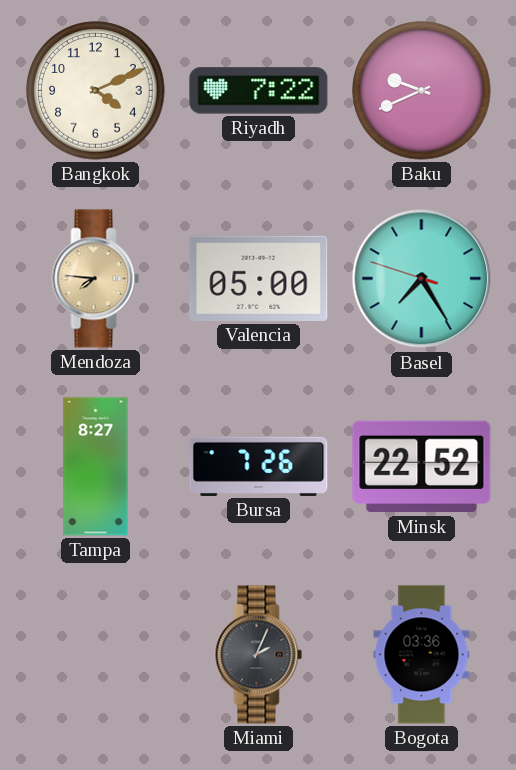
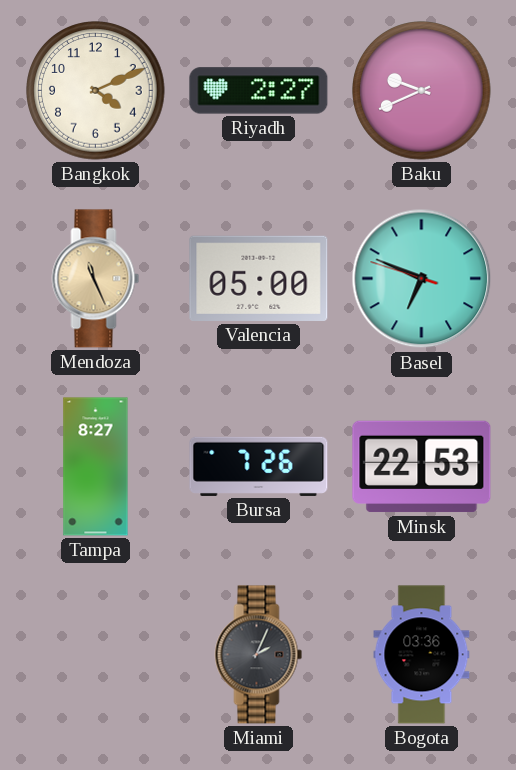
Riyadh: 7:22 -> 2:27 (259, 91)
Mendoza: 7:46 -> 11:26 (96, 279)
Basel: 7:24 -> 6:48 (422, 279)
Minsk: 22:52 -> 22:53 (422, 467)
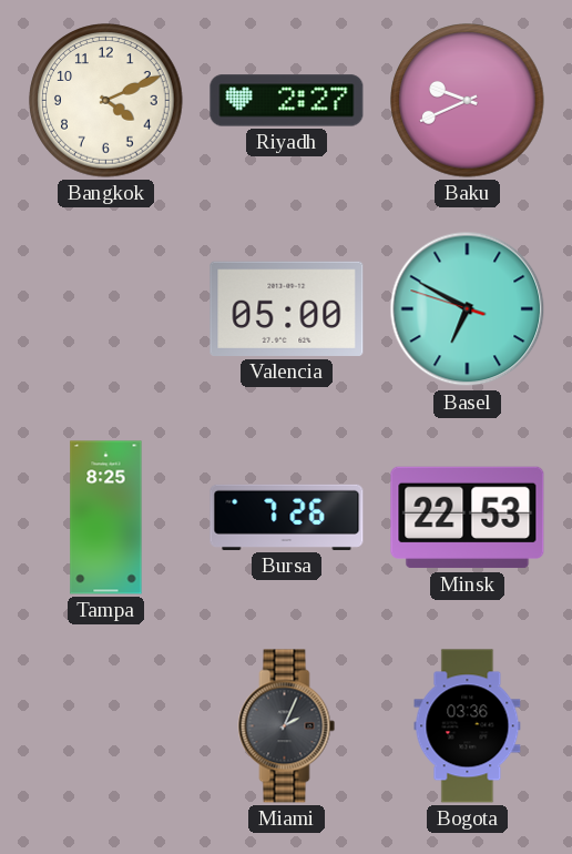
Mendoza: 11:26 -> none (96, 279)
Basel: 6:48 -> 6:49 (468, 309)
Tampa: 8:27 -> 8:25 (106, 518)
